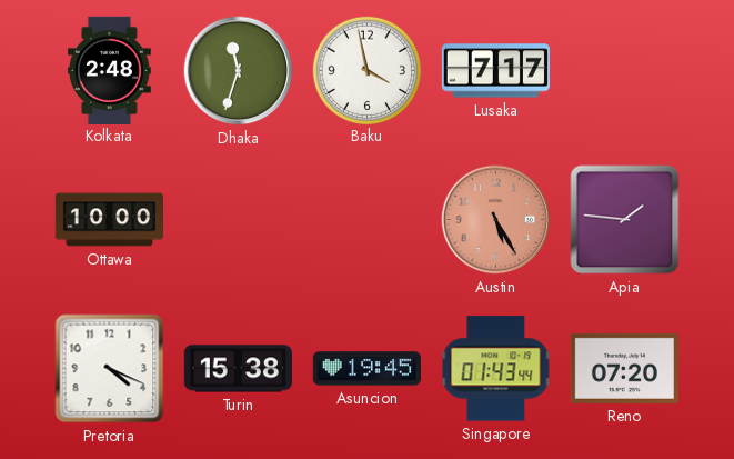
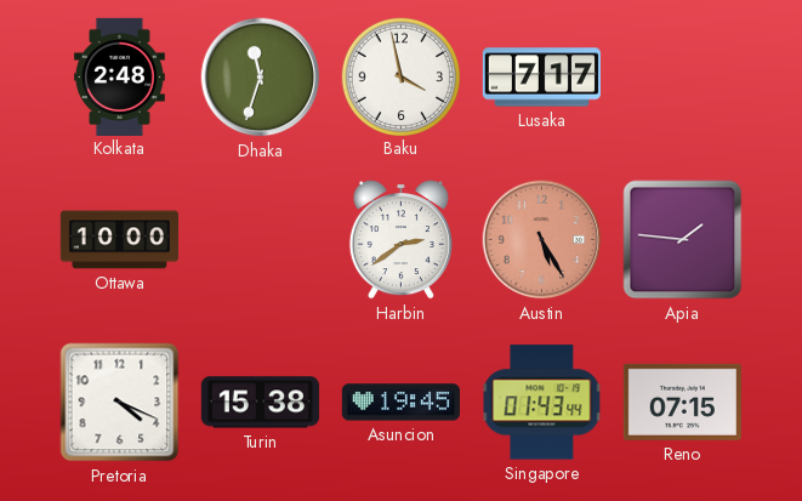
Harbin: none -> 2:39 (400, 239)
Reno: 07:20 -> 07:15 (682, 402)
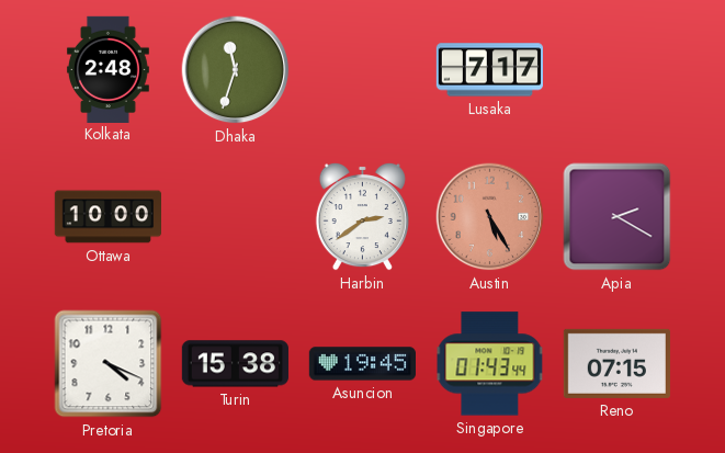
Baku: 3:58 -> none (400, 76)
Apia: 1:46 -> 2:20 (618, 217)
